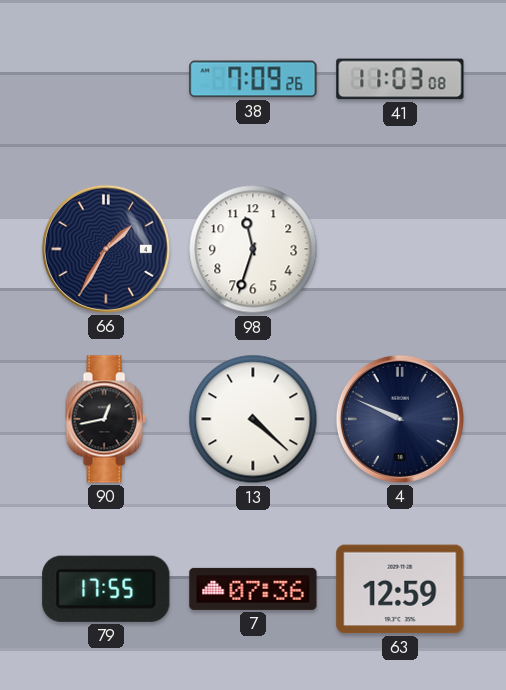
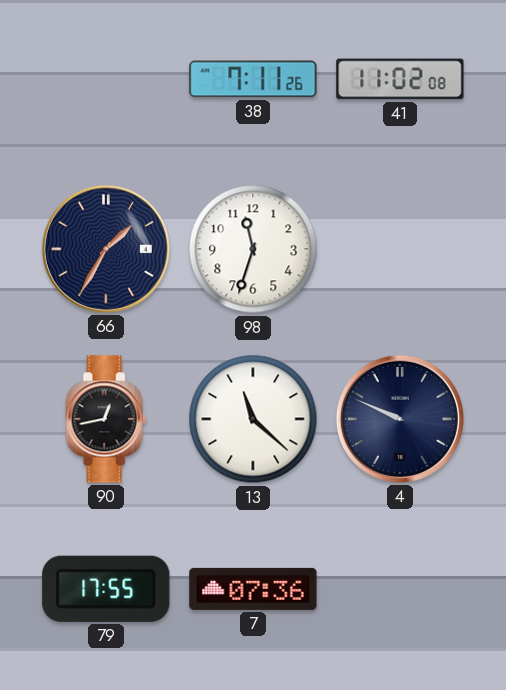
38: 7:09 -> 7:11 (253, 79)
41: 11:03 -> 11:02 (400, 79)
13: 4:22 -> 11:22 (253, 419)
63: 12:59 -> none (400, 589)
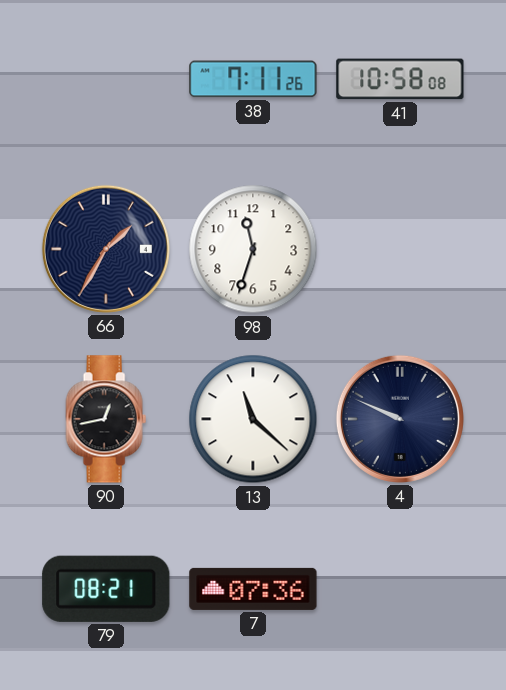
41: 11:02 -> 10:58 (400, 79)
79: 17:55 -> 08:21 (106, 589)
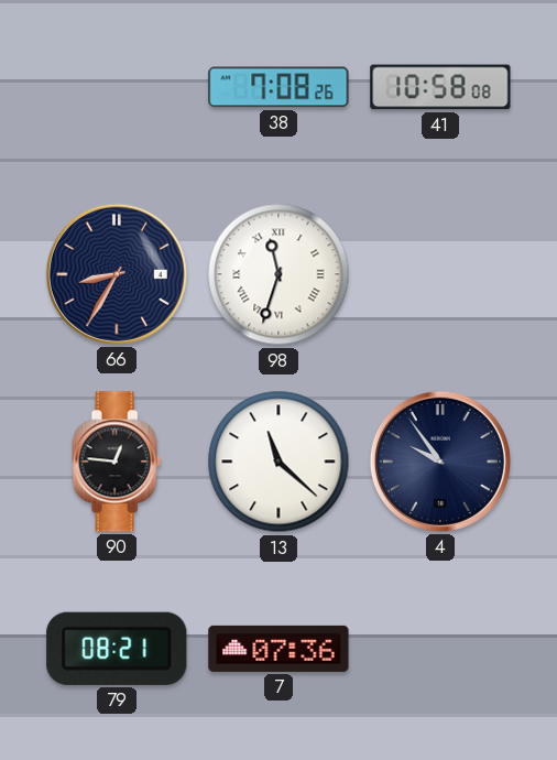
38: 7:11 -> 7:08 (278, 87)
66: 1:35 -> 8:35 (117, 274)
98 numerals: Arabic -> Roman (278, 274)
90: 12:43 -> 12:46 (117, 462)
4: 9:49 -> 9:54 (440, 462)
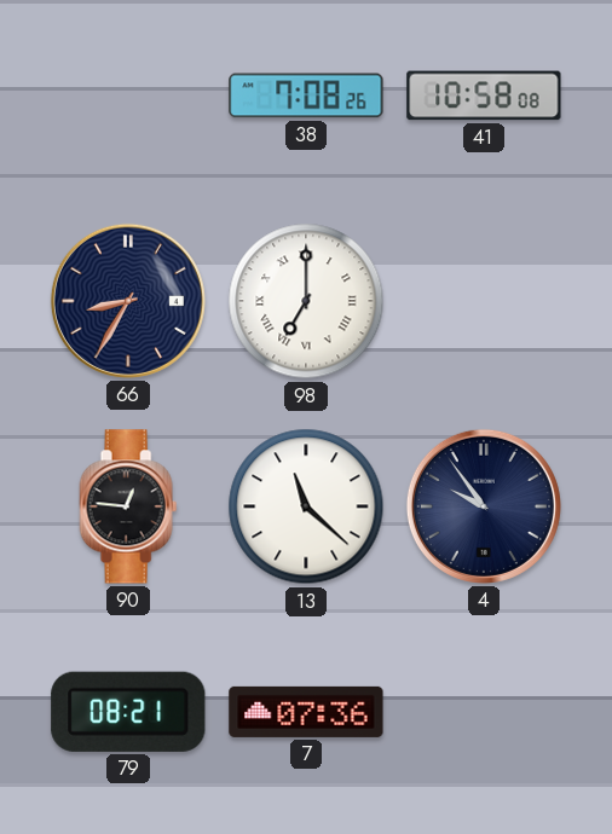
98: 11:33 -> 7:00 (306, 301)
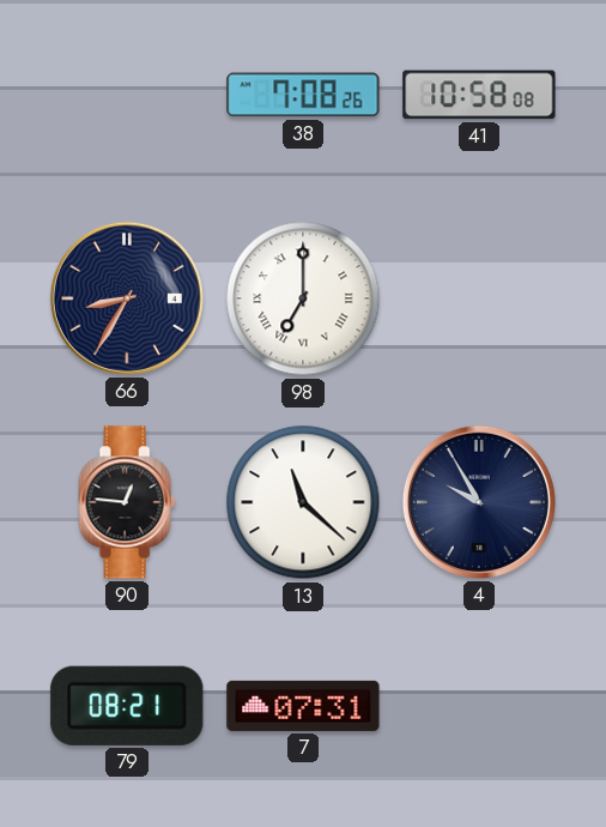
4: 9:54 -> 9:55 (479, 502)
7: 07:36 -> 07:31 (303, 706)
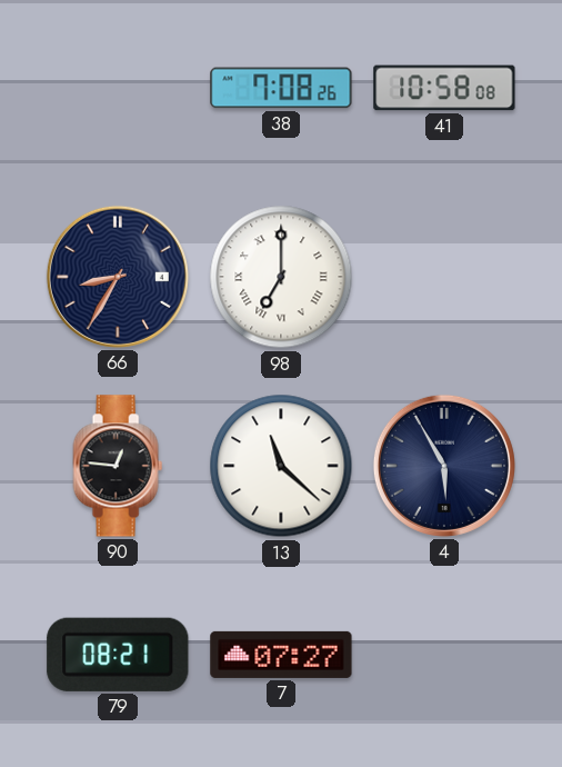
4: 9:55 -> 5:55 (444, 466)
7: 07:31 -> 07:27 (281, 655)
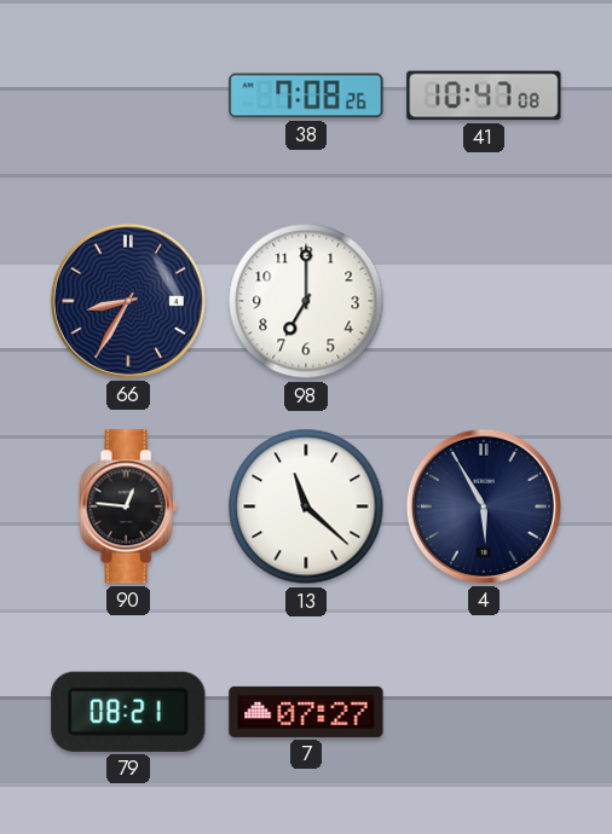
41: 10:58 -> 10:47 (484, 95)
98 numerals: Roman -> Arabic (306, 301)
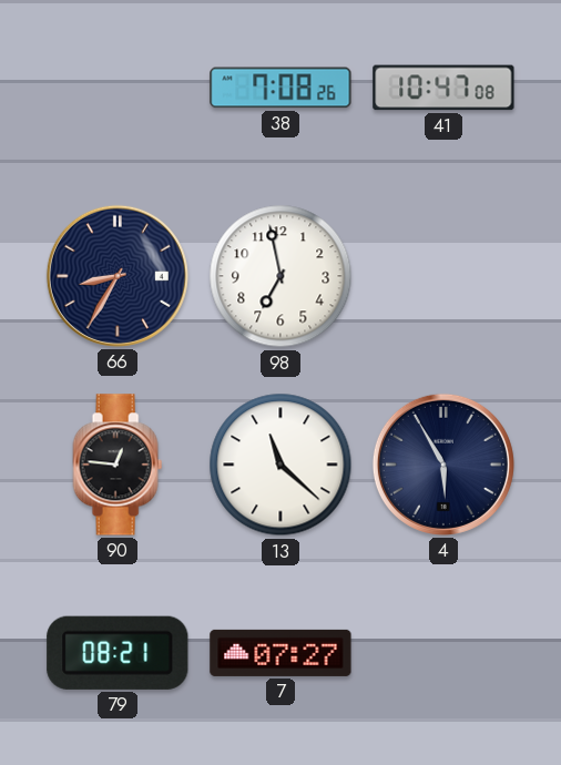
98: 7:00 -> 6:58 (280, 276)
